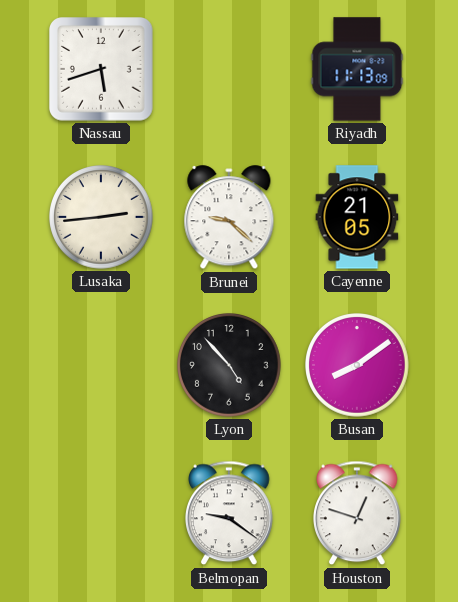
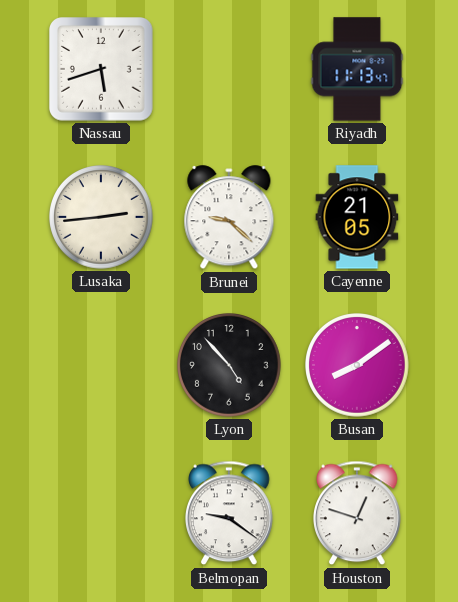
Riyadh: 11:13:09 -> 11:13:47 (357, 69)
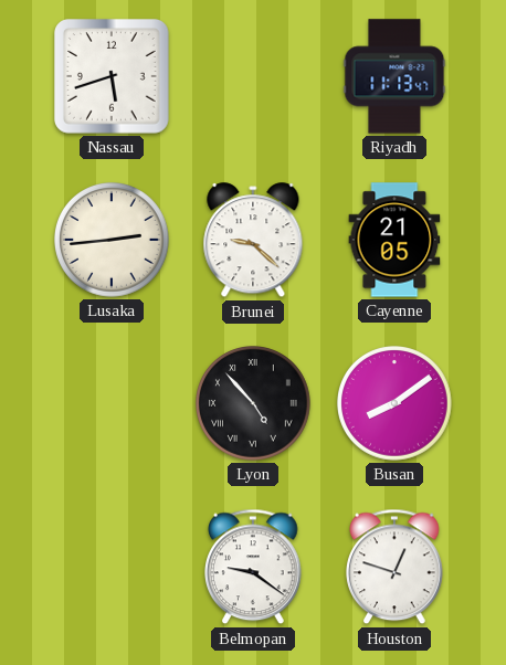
Lyon numerals: Arabic -> Roman (254, 404)
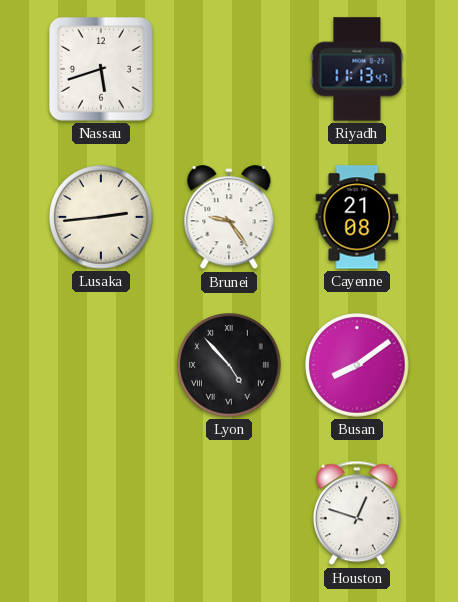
Brunei: 9:22 -> 9:24 (229, 218)
Cayenne: 21:05 -> 21:08 (357, 217)
Belmopan: 9:21 -> none (254, 567)
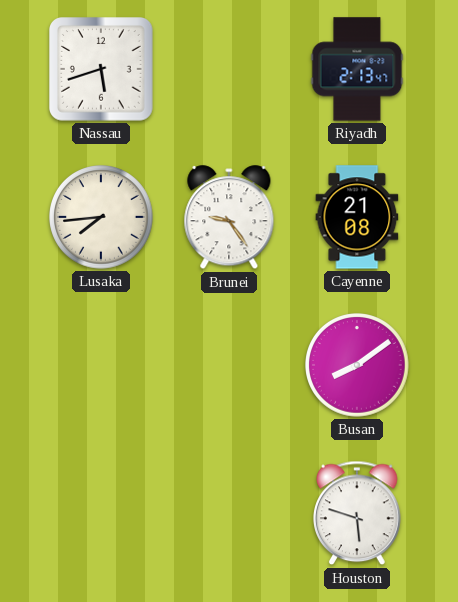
Riyadh: 11:13 -> 2:13 (357, 69)
Lusaka: 2:44 -> 7:44 (102, 218)
Lyon: 4:53 -> none (230, 366)
Houston: 12:48 -> 5:48 (358, 513)
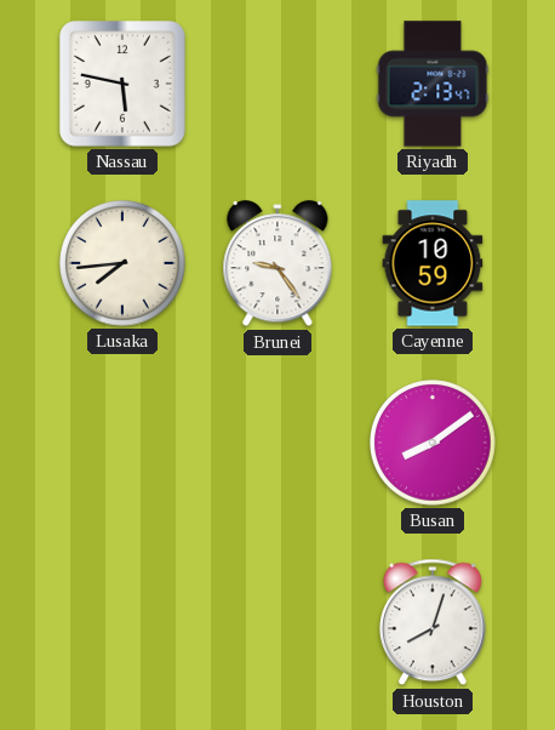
Nassau: 5:42 -> 5:47 (124, 85)
Cayenne: 21:08 -> 10:59 (433, 263)
Houston: 5:48 -> 8:03 (434, 622)
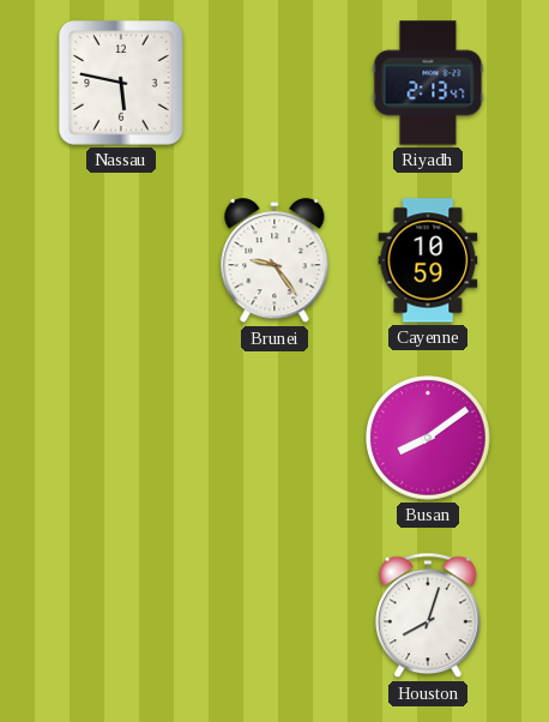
Lusaka: 7:44 -> none (124, 264)
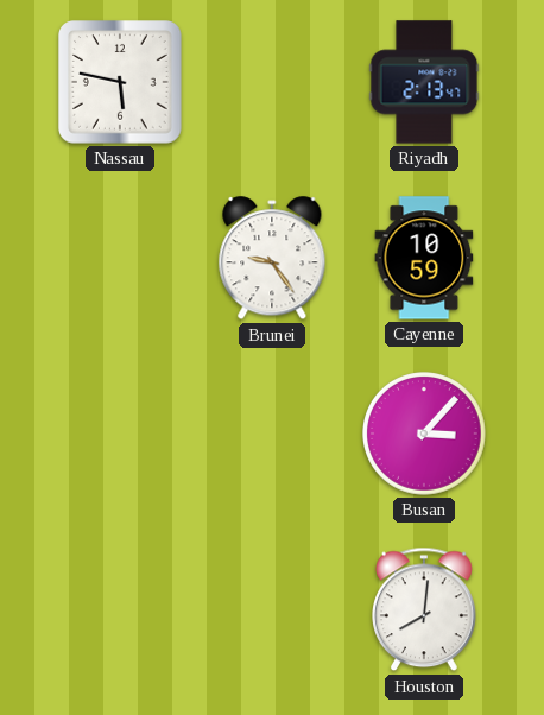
Busan: 8:09 -> 3:07 (425, 435)
Houston: 8:03 -> 8:01 (425, 609)
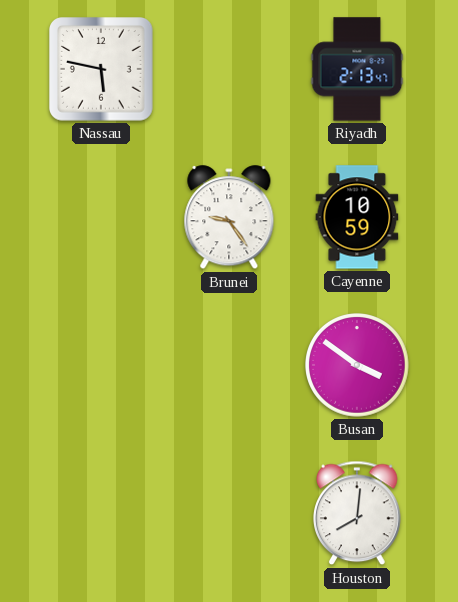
Busan: 3:07 -> 3:51 (358, 366)
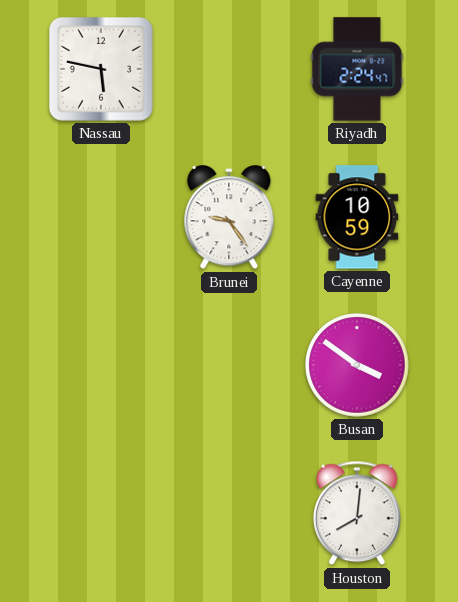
Riyadh: 2:13 -> 2:24 (357, 69)
